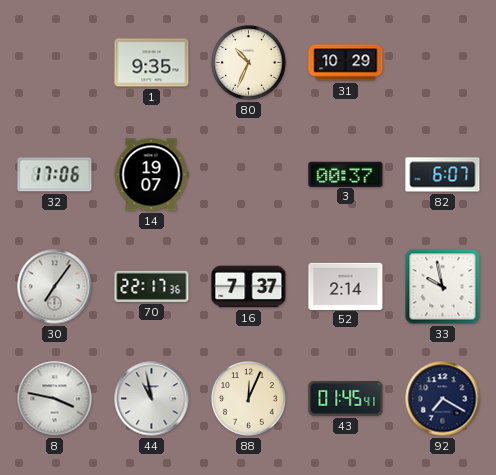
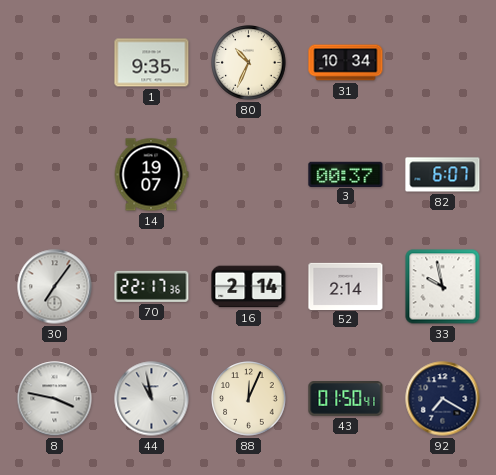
31: 10:29 -> 10:34 (346, 63)
32: 17:06 -> none (55, 175)
16: 7:37 -> 2:14 (249, 287)
43: 01:45 -> 01:50 (346, 399)
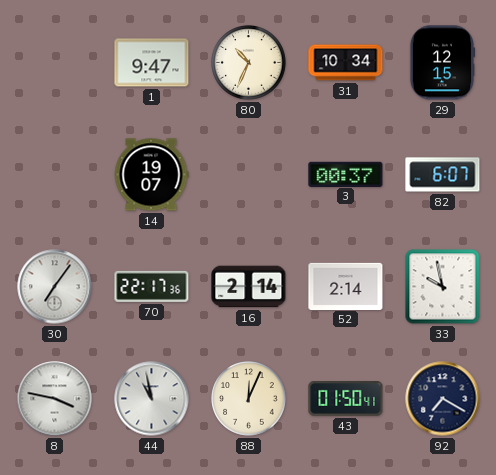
1: 9:35 -> 9:47 (152, 63)
29: none -> 12:15 (441, 63)
